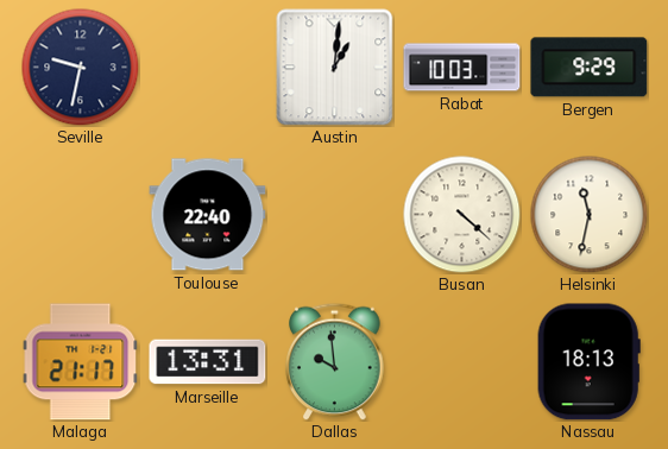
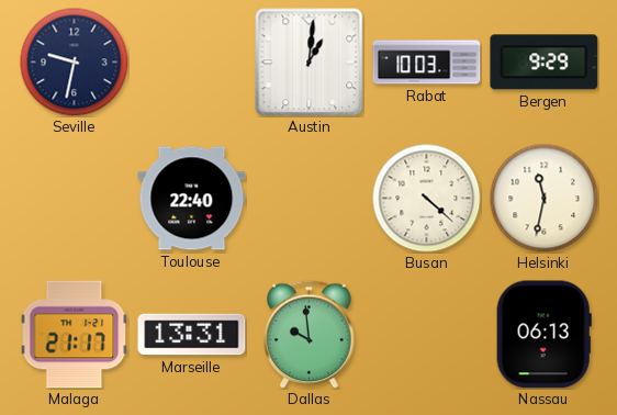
Nassau: 18:13 -> 06:13 (543, 335)
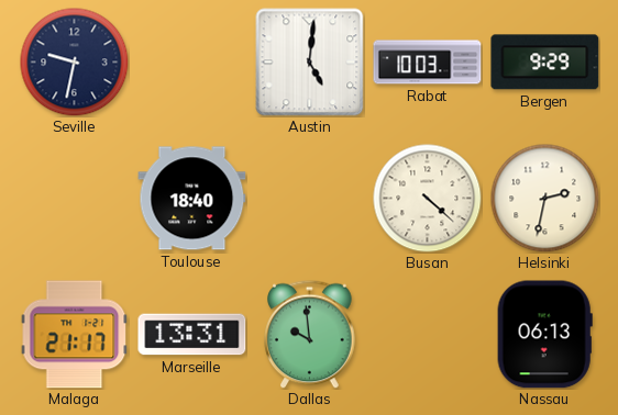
Austin: 1:01 -> 5:01 (310, 63)
Toulouse: 22:40 -> 18:40 (192, 199)
Helsinki: 11:32 -> 2:32 (545, 199)
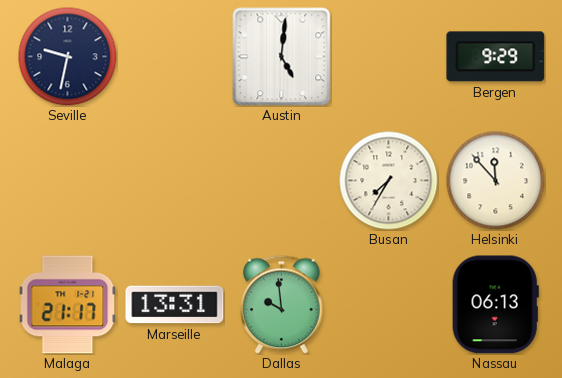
Rabat: 10:03 -> none (428, 63)
Toulouse: 18:40 -> none (192, 199)
Busan: 4:22 -> 7:35 (389, 181)
Helsinki: 2:32 -> 11:53 (496, 181)
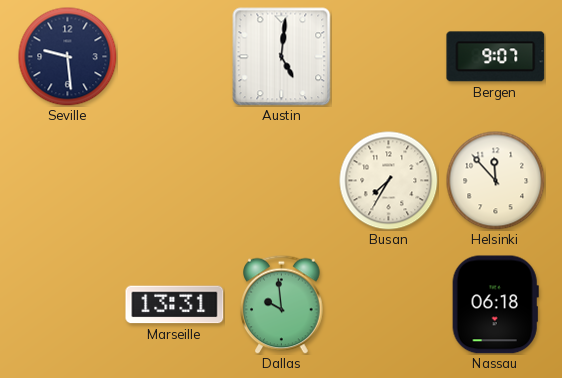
Seville: 9:32 -> 9:29 (68, 57)
Bergen: 9:29 -> 9:07 (496, 57)
Malaga: 21:17 -> none (68, 305)
Nassau: 06:13 -> 06:18 (495, 305)
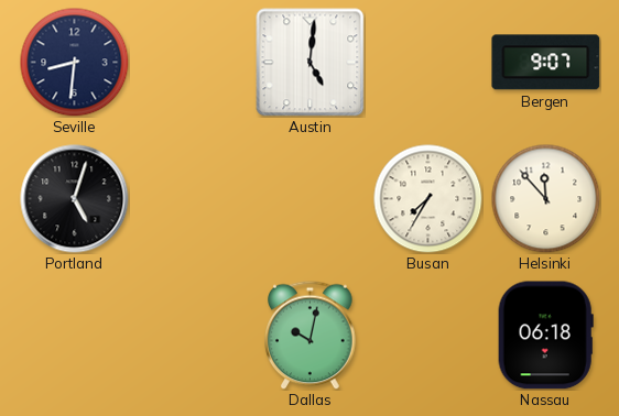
Seville: 9:29 -> 8:31 (75, 63)
Portland: none -> 5:03 (75, 199)
Marseille: 13:31 -> none (175, 305)
Dallas: 9:59 -> 10:02 (311, 335)
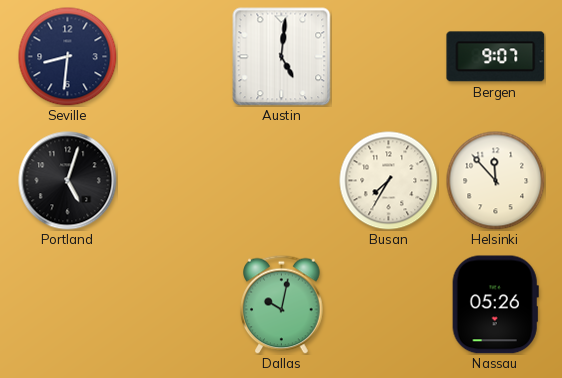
Nassau: 06:18 -> 05:26 (495, 305)
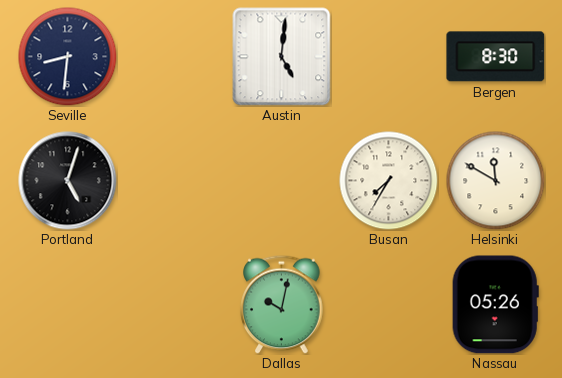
Bergen: 9:07 -> 8:30 (496, 57)
Helsinki: 11:53 -> 11:50 (496, 181)
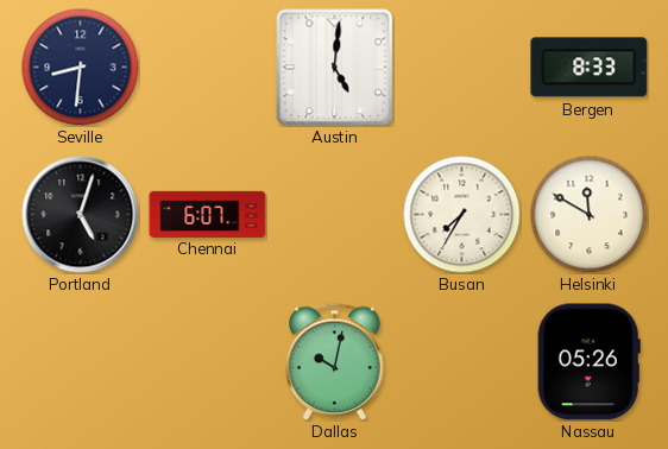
Bergen: 8:30 -> 8:33 (590, 68)
Chennai: none -> 6:07 (208, 214)
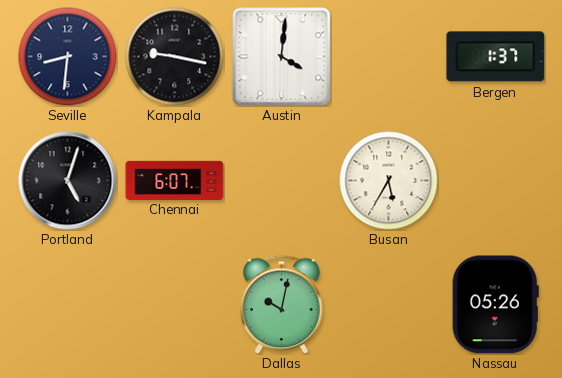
Kampala: none -> 9:17 (175, 57)
Austin: 5:01 -> 4:01 (282, 57)
Bergen: 8:33 -> 1:37 (496, 57)
Busan: 7:35 -> 5:35 (389, 181)
Helsinki: 11:50 -> none (590, 215)
